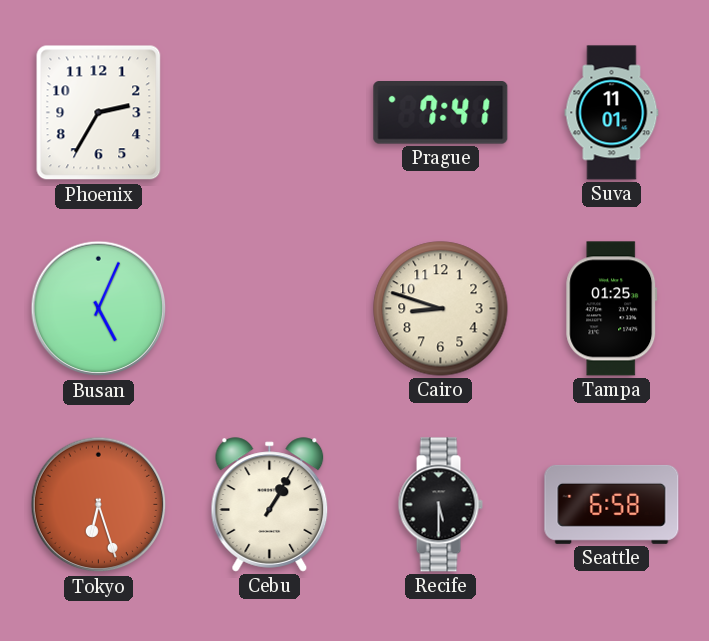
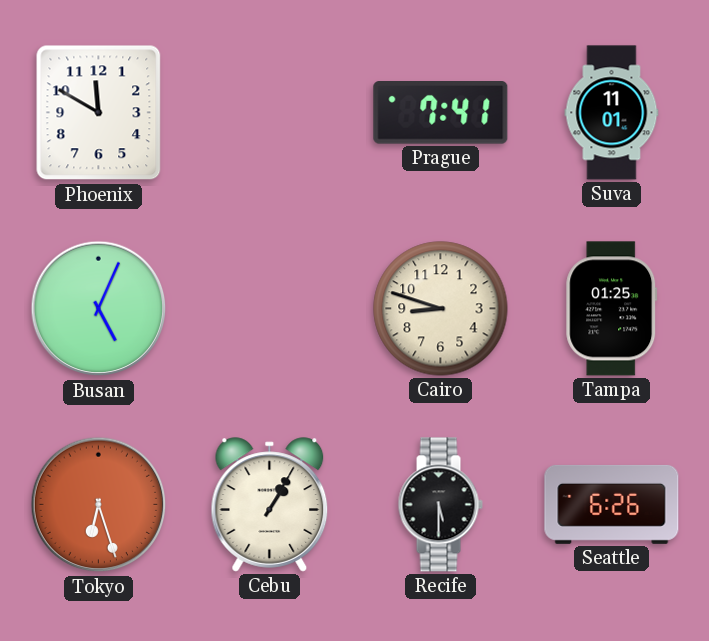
Phoenix: 2:35 -> 11:50 (99, 113)
Seattle: 6:58 -> 6:26 (612, 504)
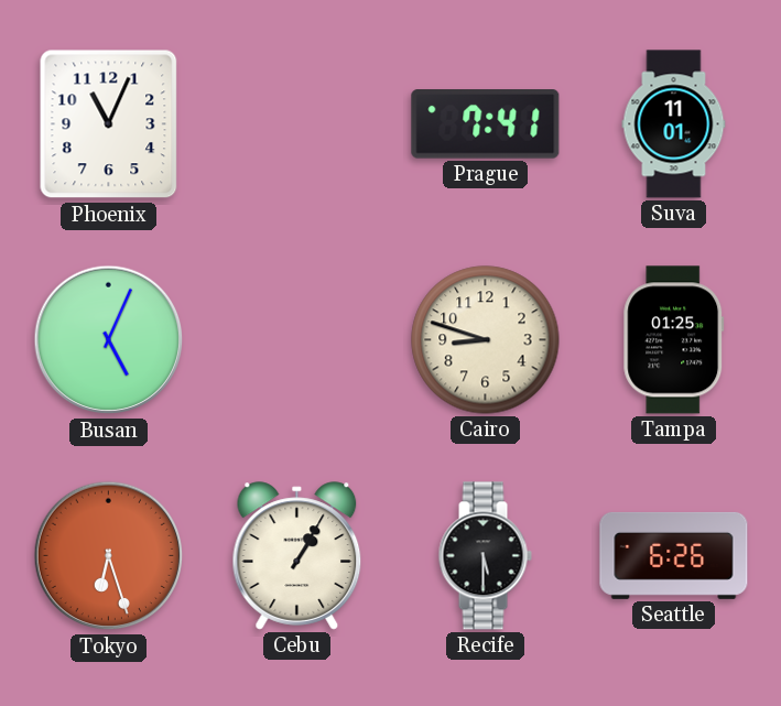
Phoenix: 11:50 -> 11:04 (109, 124)
